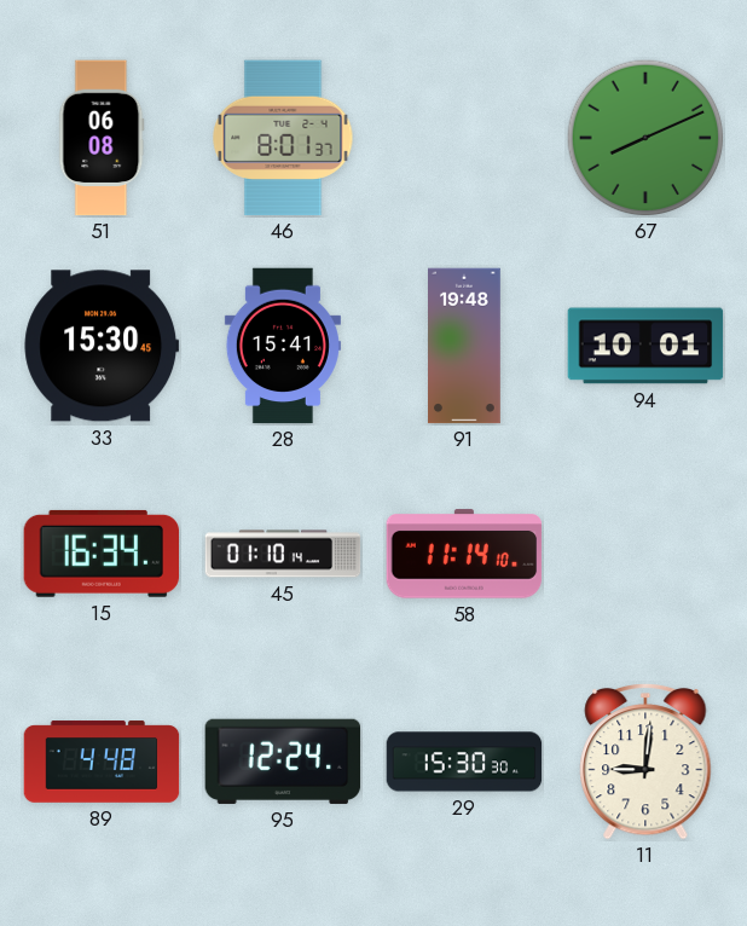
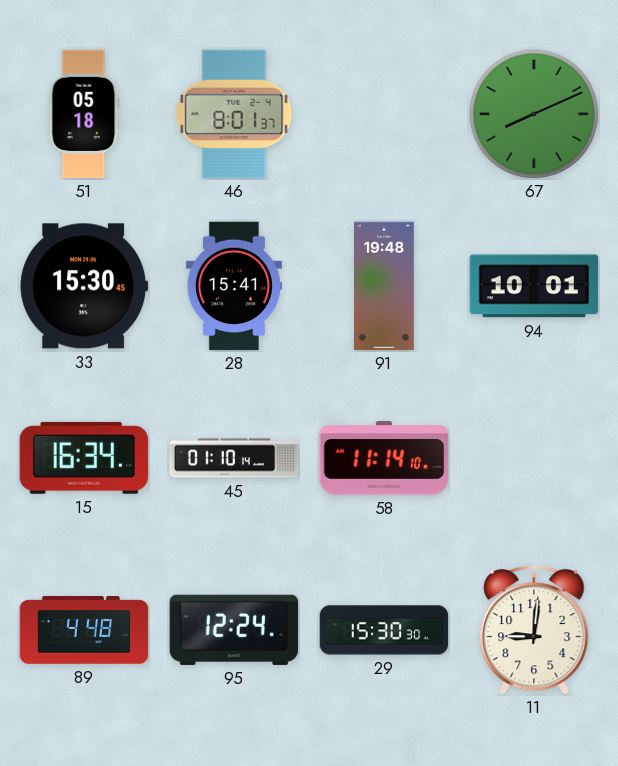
51: 06:08 -> 05:18 (84, 114)
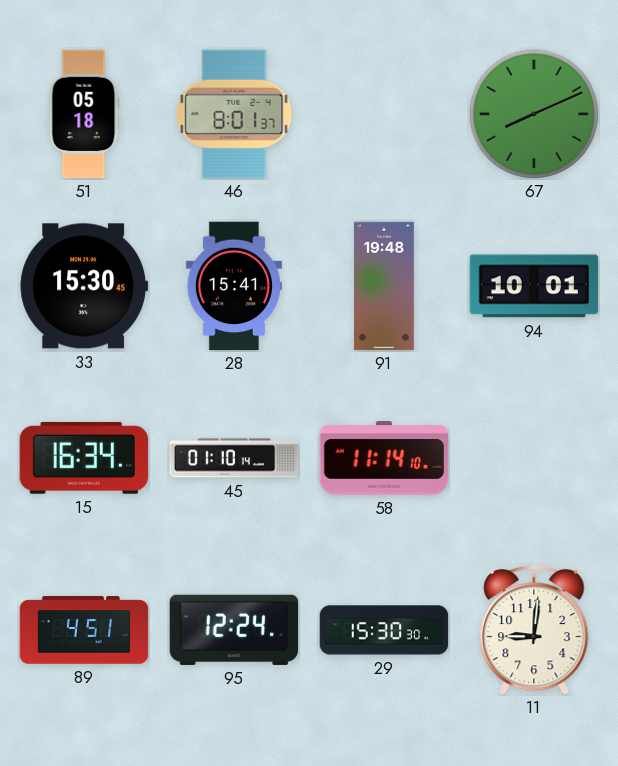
89: 4:48 -> 4:51 (84, 630)
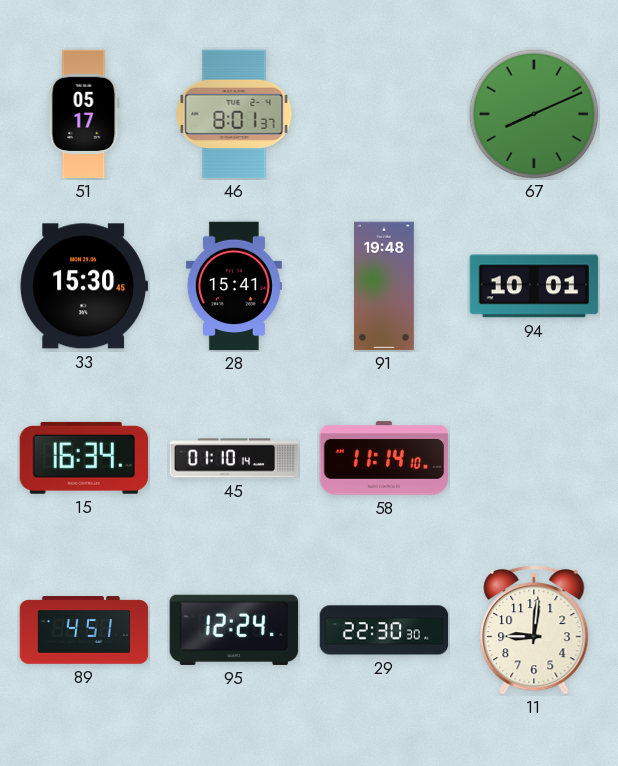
51: 05:18 -> 05:17 (84, 114)
29: 15:30 -> 22:30 (384, 630)
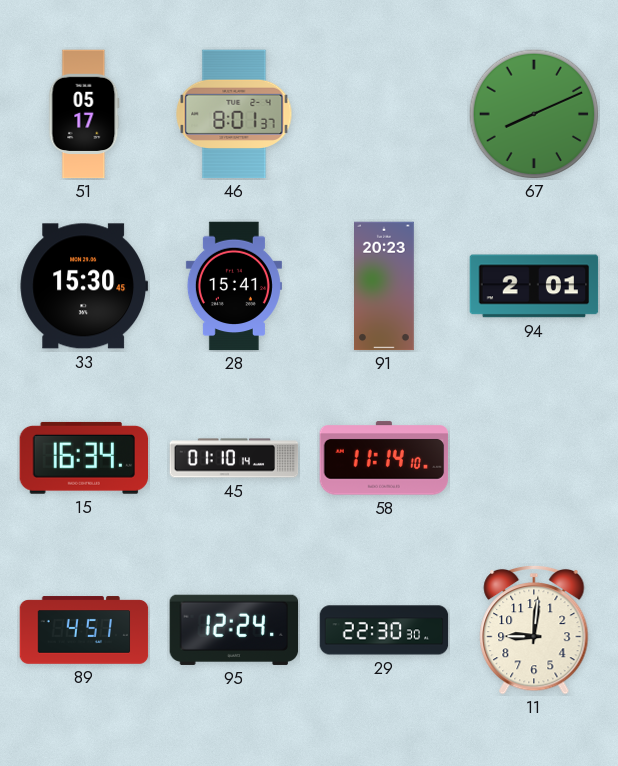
91: 19:48 -> 20:23 (385, 286)
94: 10:01 -> 2:01 (534, 286)
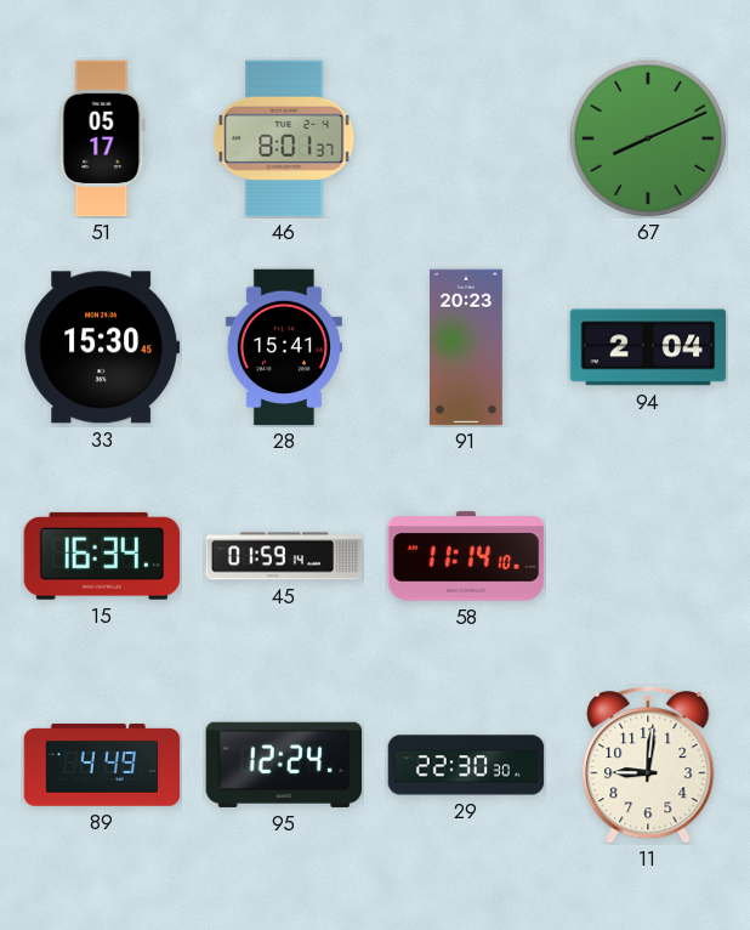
94: 2:01 -> 2:04 (648, 347)
45: 01:10 -> 01:59 (284, 556)
89: 4:51 -> 4:49 (102, 765)
